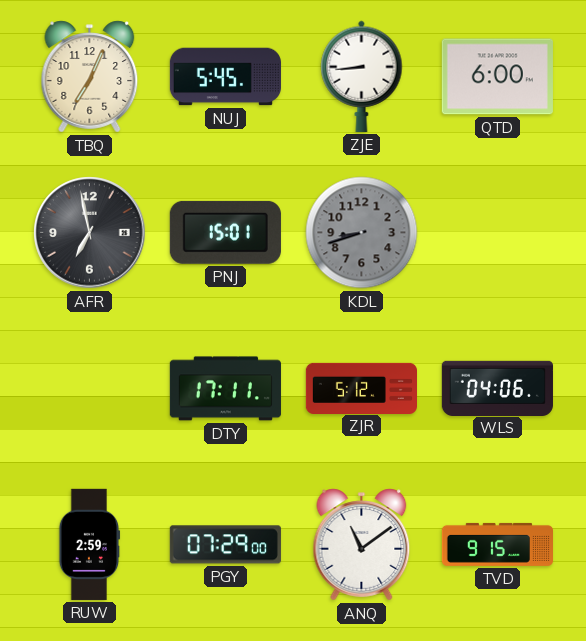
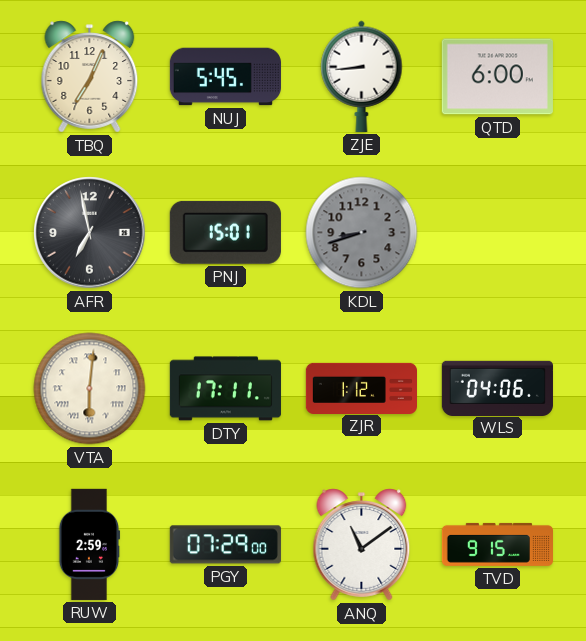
VTA: none -> 6:01 (90, 389)
ZJR: 5:12 -> 1:12 (361, 388)
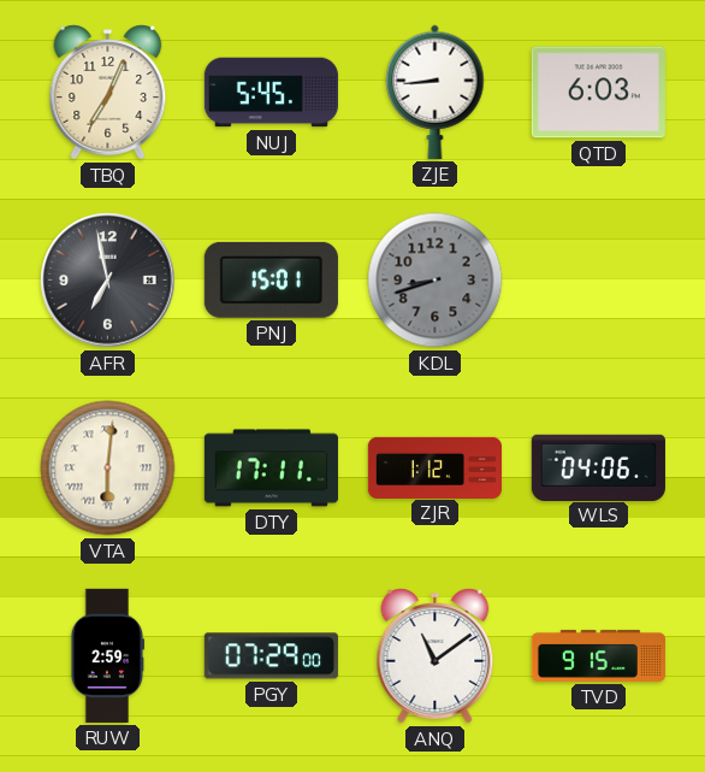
QTD: 6:00 -> 6:03 (598, 93)
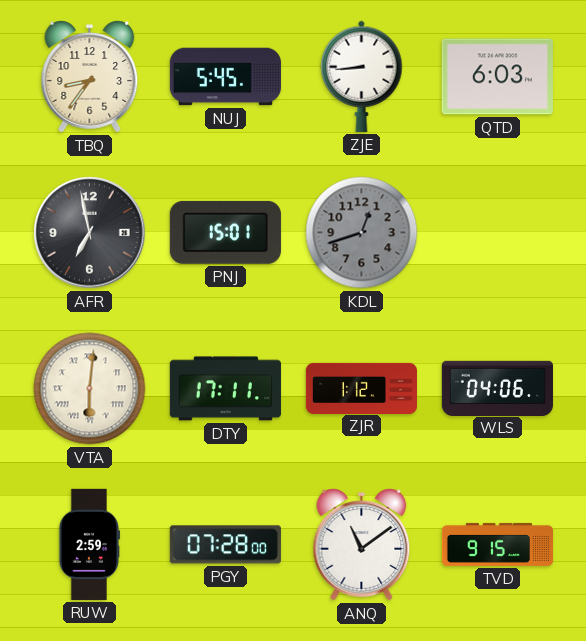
TBQ: 7:04 -> 8:36 (90, 77)
KDL: 8:42 -> 12:42 (362, 233)
PGY: 07:29 -> 07:28 (225, 545)
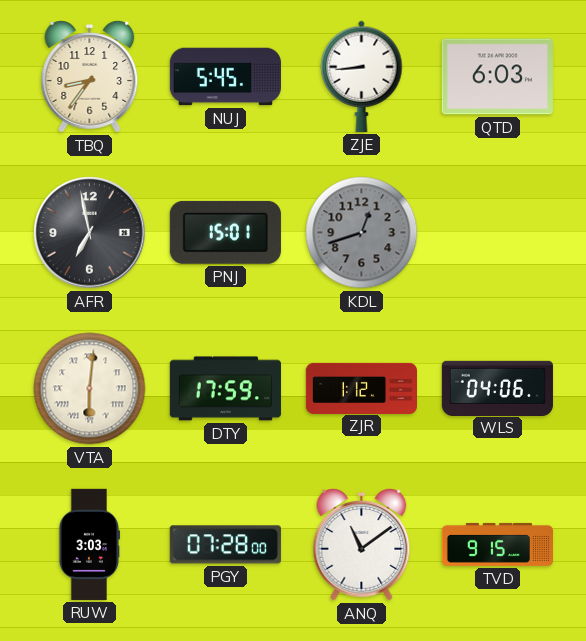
DTY: 17:11 -> 17:59 (225, 389)
RUW: 2:59 -> 3:03 (89, 544)
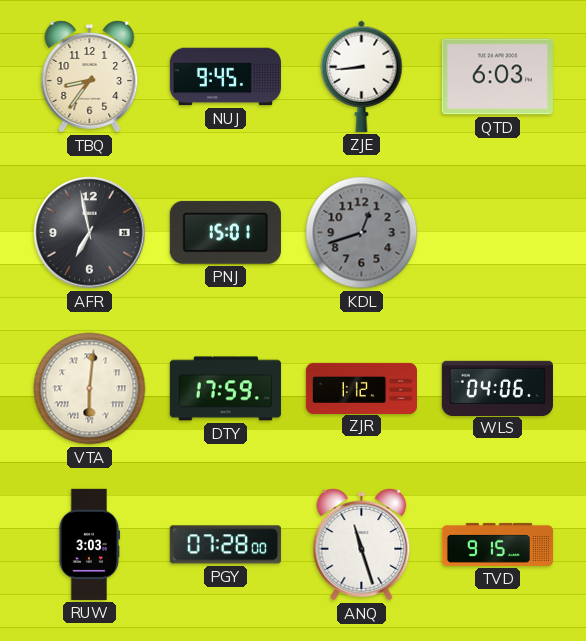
NUJ: 5:45 -> 9:45 (225, 77)
ANQ: 11:09 -> 11:27 (362, 545)
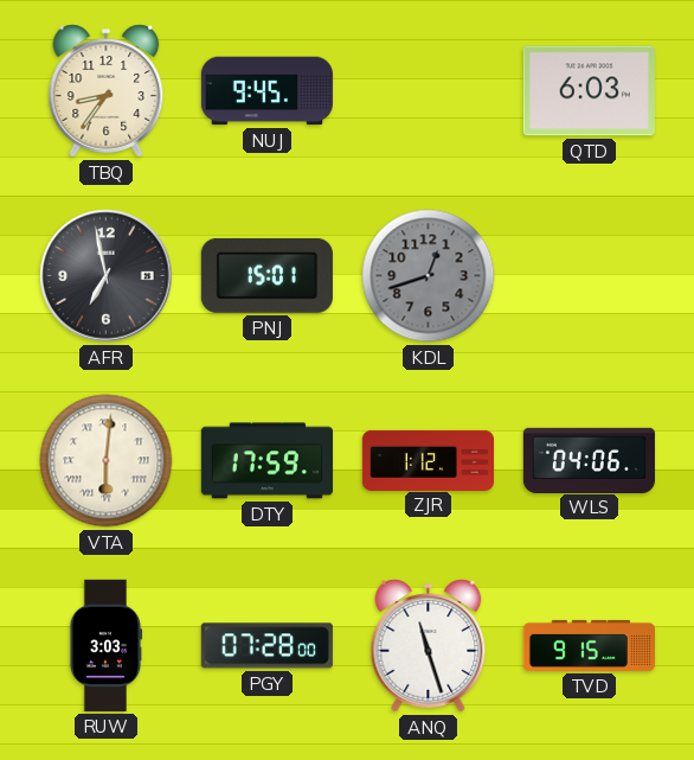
ZJE: 8:44 -> none (362, 76)
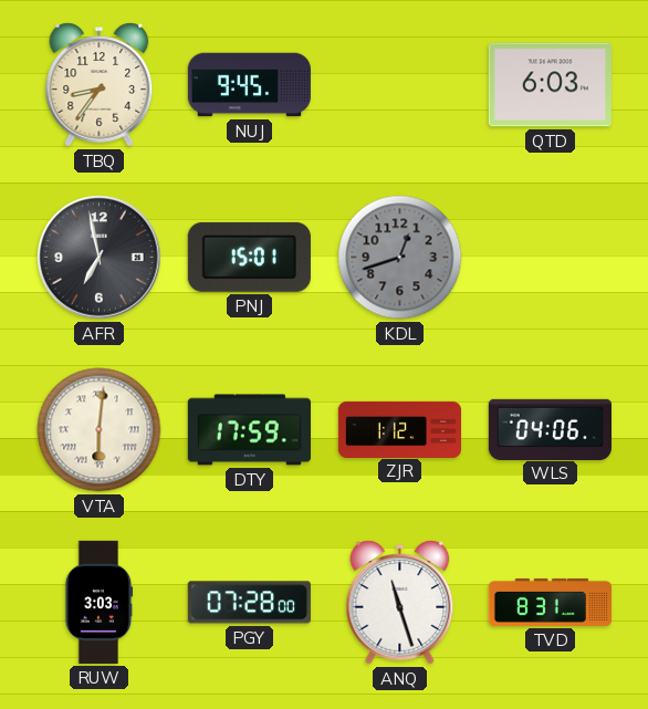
TVD: 9:15 -> 8:31 (550, 602)
